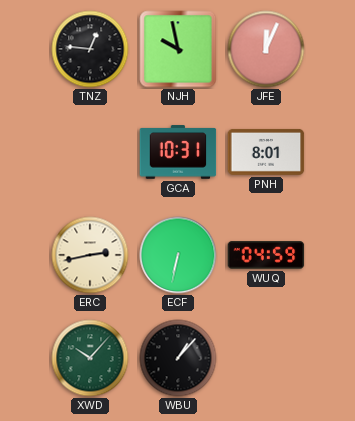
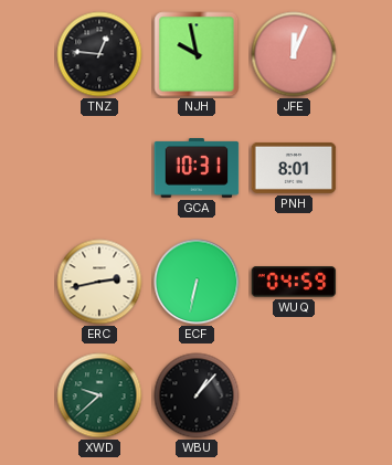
XWD: 10:07 -> 9:38 (99, 395)
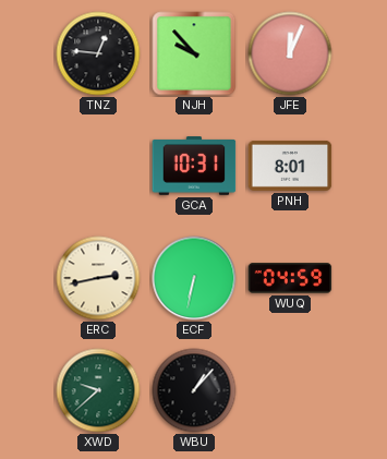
NJH: 9:58 -> 9:53 (194, 53)
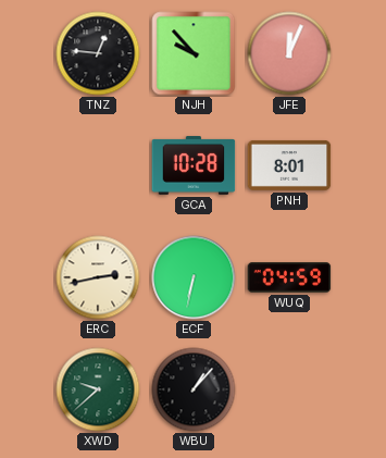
GCA: 10:31 -> 10:28 (194, 165)
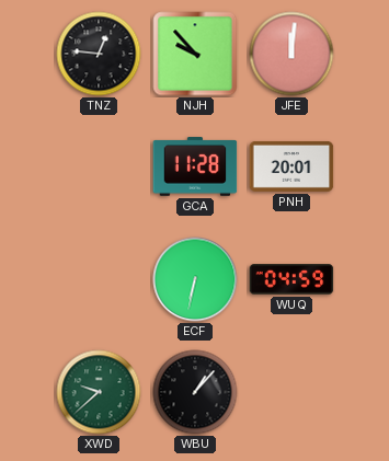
JFE: 12:04 -> 12:01 (291, 54)
GCA: 10:28 -> 11:28 (195, 166)
PNH: 8:01 -> 20:01 (291, 166)
ERC: 2:43 -> none (98, 277)
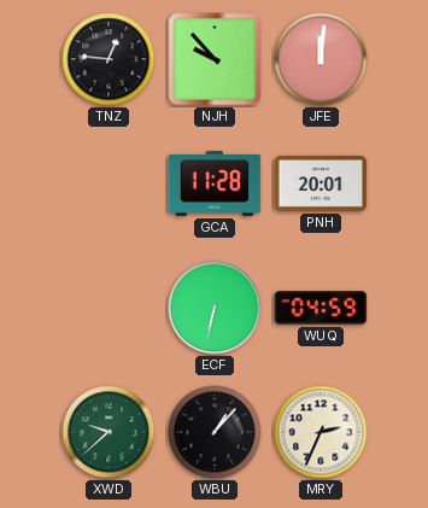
MRY: none -> 2:34 (321, 432)
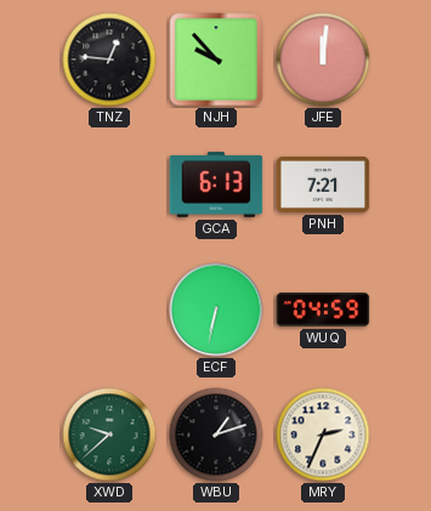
GCA: 11:28 -> 6:13 (216, 184)
PNH: 20:01 -> 7:21 (323, 184)
WBU: 1:07 -> 1:12 (216, 435)
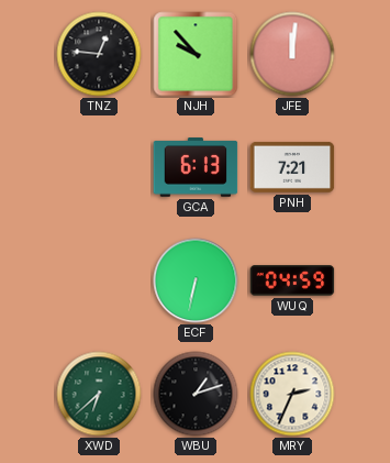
XWD: 9:38 -> 6:38 (99, 394)
